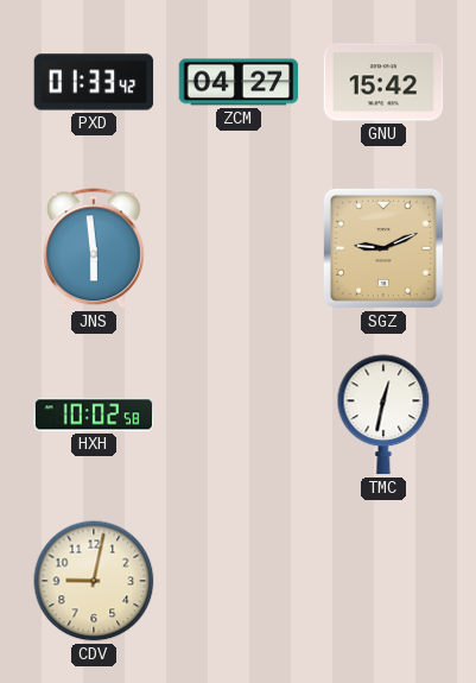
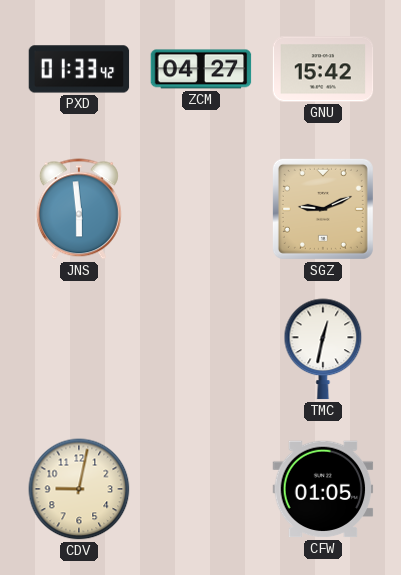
HXH: 10:02 -> none (94, 415)
CFW: none -> 01:05 (323, 489)
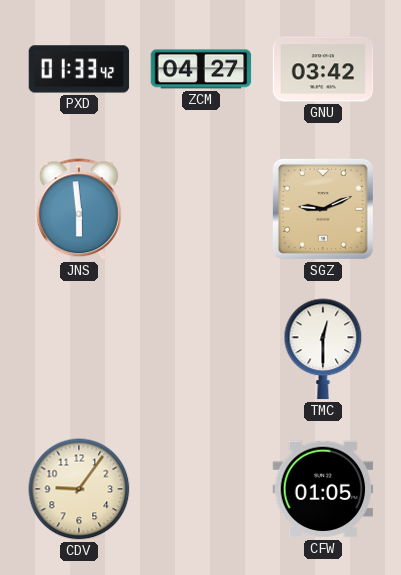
GNU: 15:42 -> 03:42 (323, 69)
TMC: 12:32 -> 12:30 (323, 349)
CDV: 9:02 -> 9:06 (79, 489)
